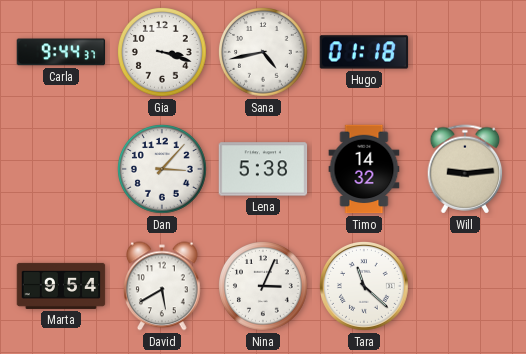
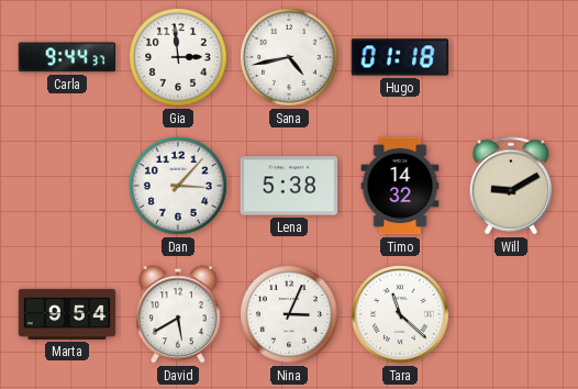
Gia: 3:18 -> 2:59 (179, 58)
Will: 9:14 -> 9:10 (511, 186)
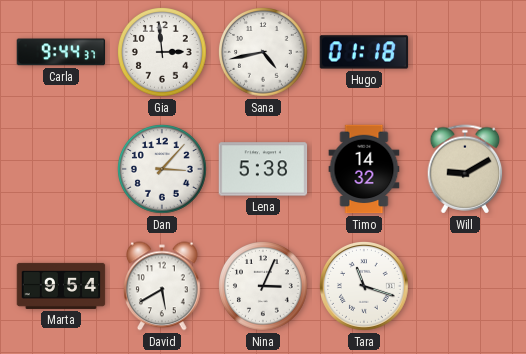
Tara: 11:22 -> 11:18 (365, 287)
